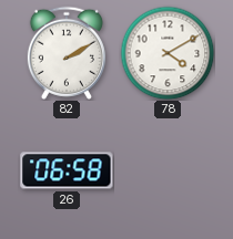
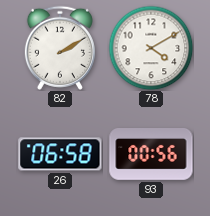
93: none -> 00:56 (151, 155)
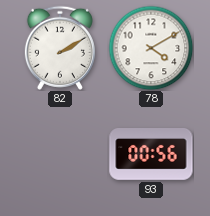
26: 06:58 -> none (60, 154)
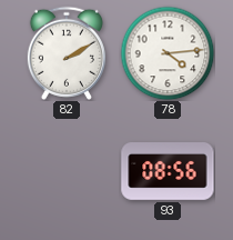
78: 4:10 -> 4:14 (168, 53)
93: 00:56 -> 08:56 (168, 172)
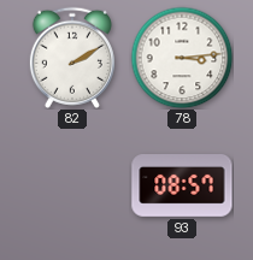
78: 4:14 -> 3:14 (182, 58)
93: 08:56 -> 08:57 (182, 187)
